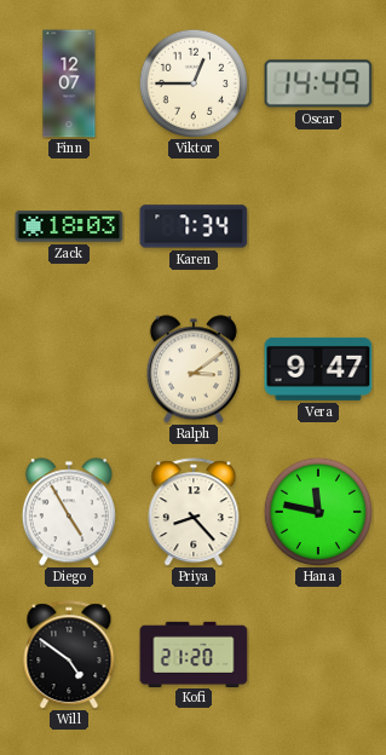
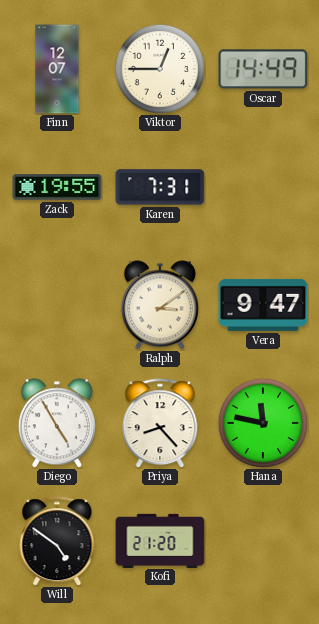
Zack: 18:03 -> 19:55 (57, 187)
Karen: 7:34 -> 7:31 (160, 187)
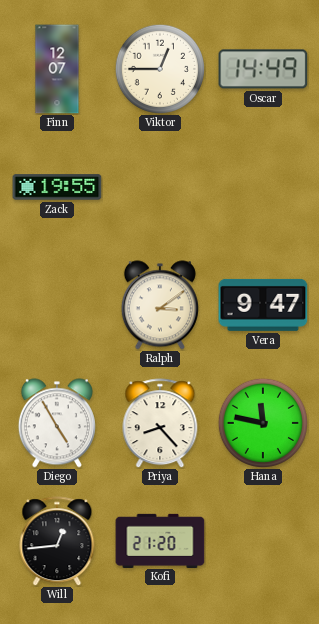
Karen: 7:31 -> none (160, 187)
Will: 4:51 -> 12:44 (57, 541)
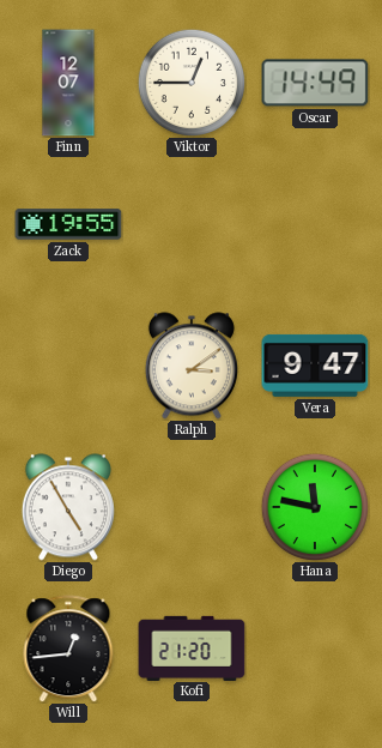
Priya: 8:23 -> none (160, 423)
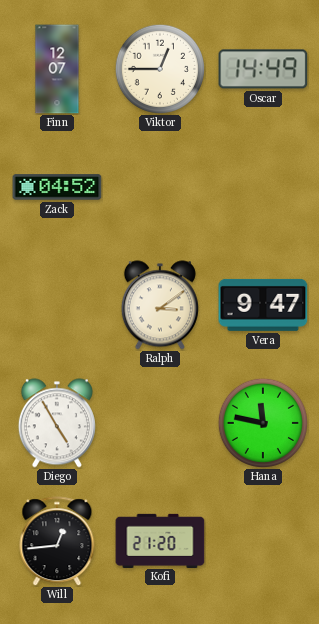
Zack: 19:55 -> 04:52 (57, 187)
